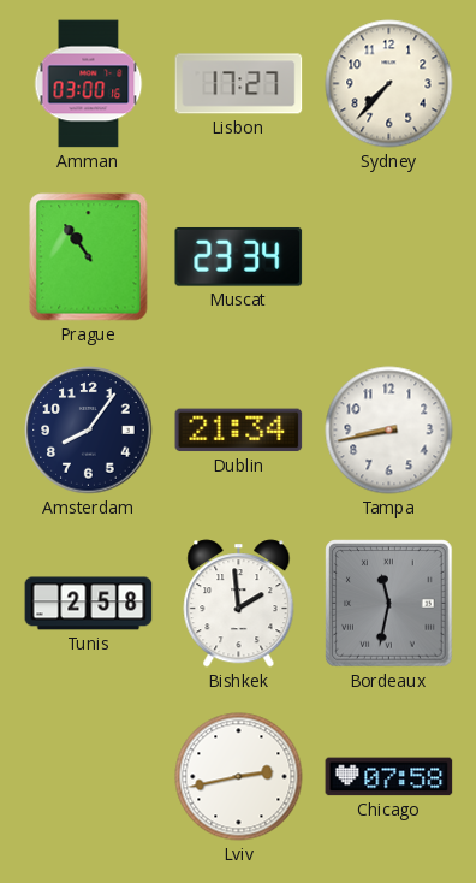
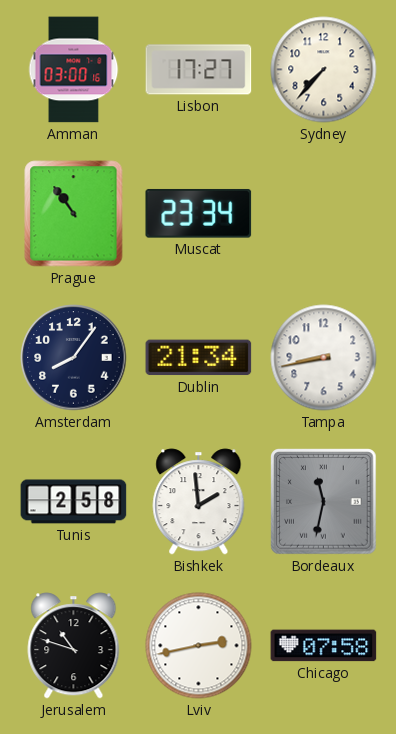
Jerusalem: none -> 10:48 (74, 646)
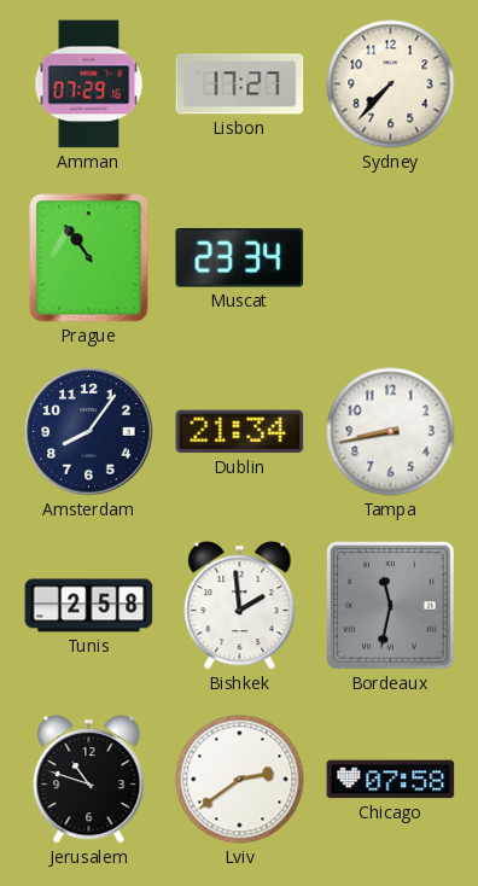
Amman: 03:00 -> 07:29 (89, 84)
Lviv: 2:43 -> 2:39 (240, 780)
